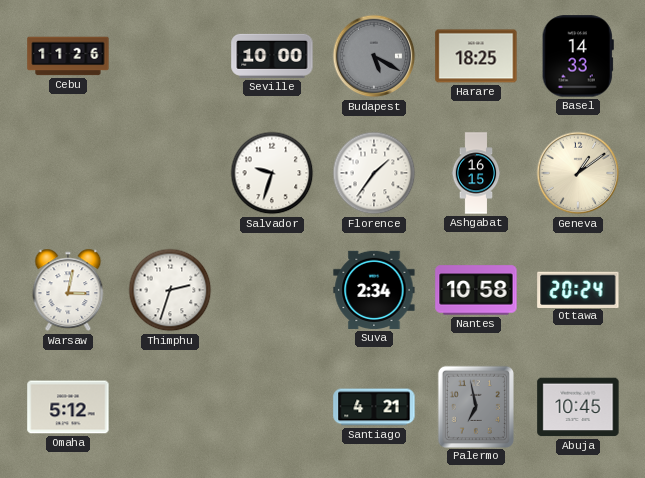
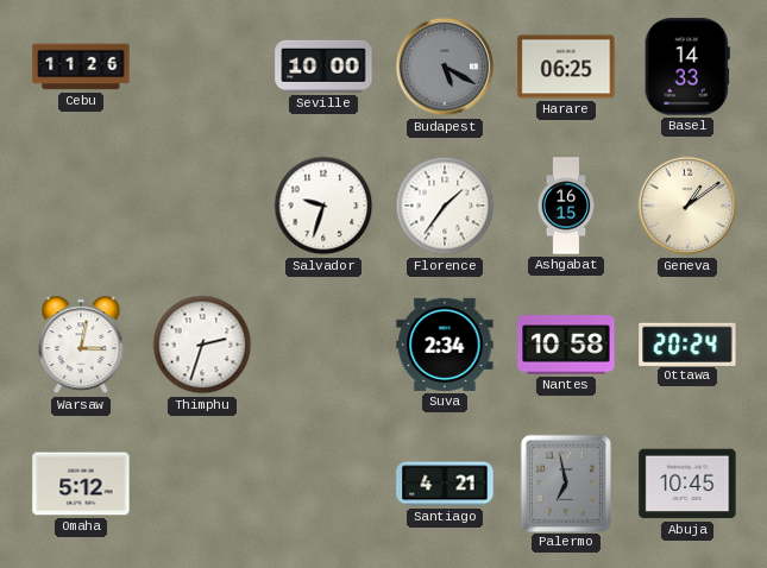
Harare: 18:25 -> 06:25 (566, 67)
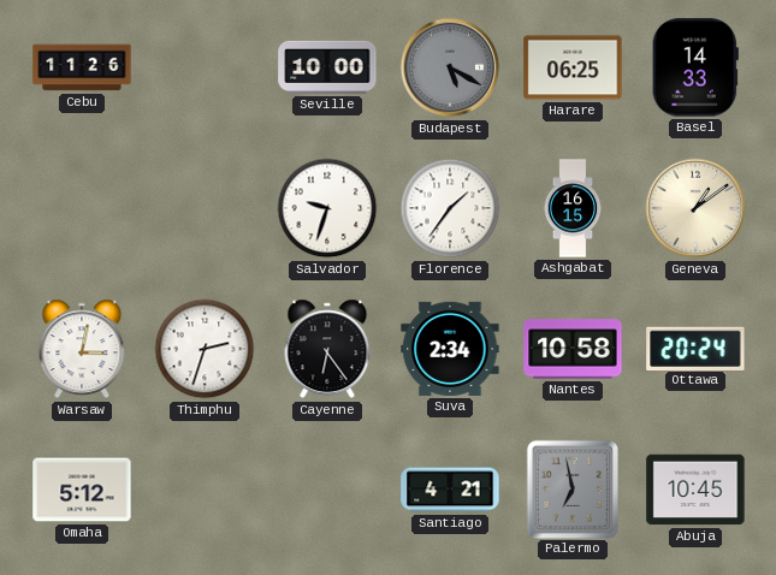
Cayenne: none -> 6:24 (327, 349)
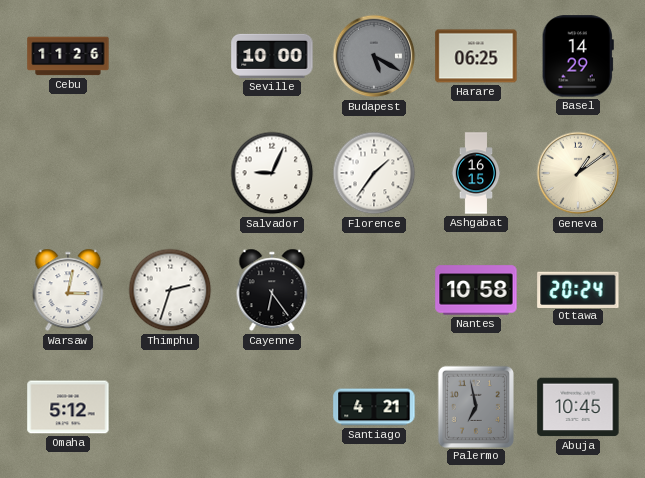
Basel: 14:33 -> 14:29 (578, 56)
Salvador: 9:33 -> 9:04 (272, 173)
Suva: 2:34 -> none (450, 349)
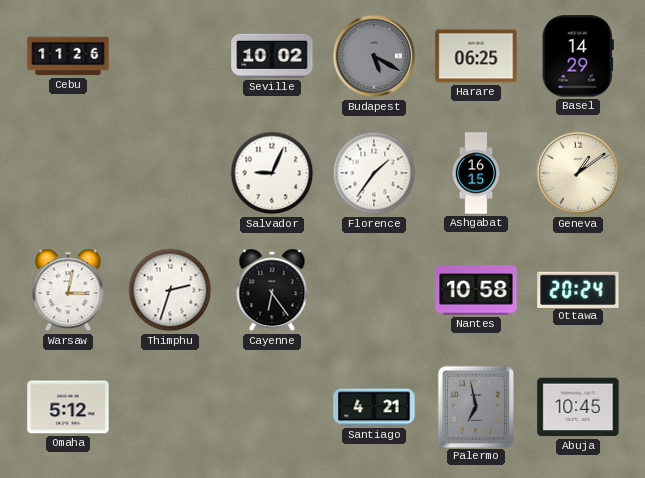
Seville: 10:00 -> 10:02 (272, 56)
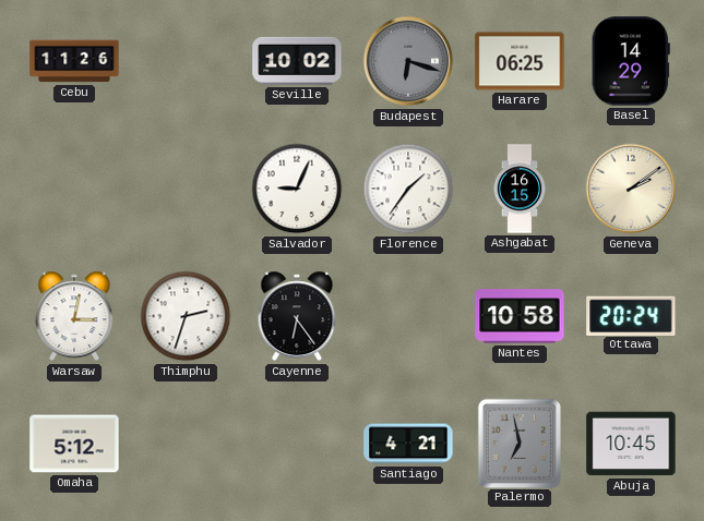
Budapest: 5:20 -> 6:18 (408, 61)
Geneva: 1:09 -> 2:09 (631, 189)
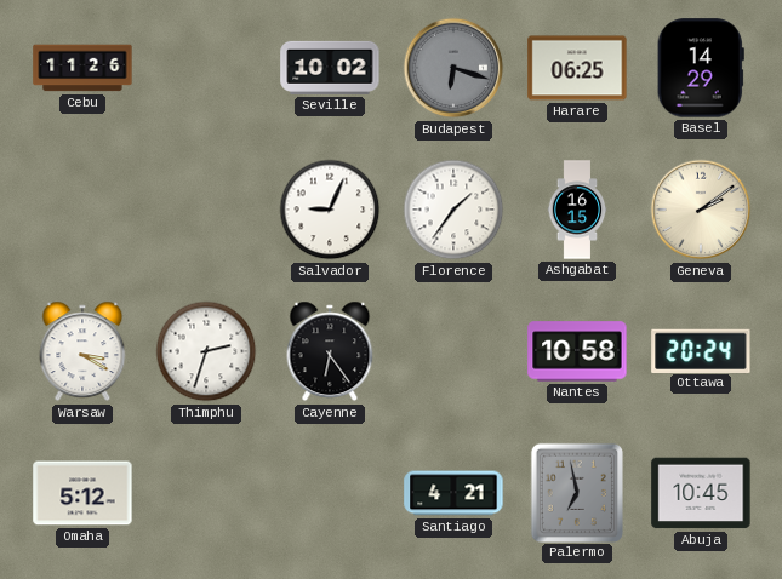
Warsaw: 3:02 -> 3:20 (82, 351)
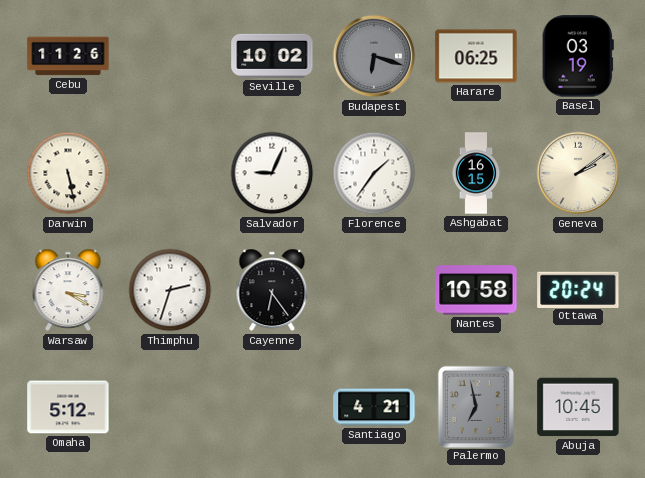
Basel: 14:29 -> 03:19 (578, 56)
Darwin: none -> 5:28 (68, 173)
